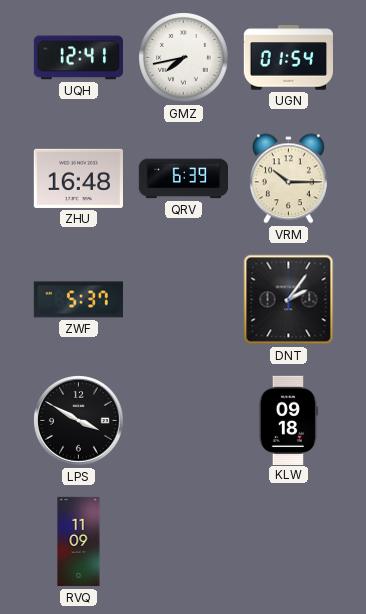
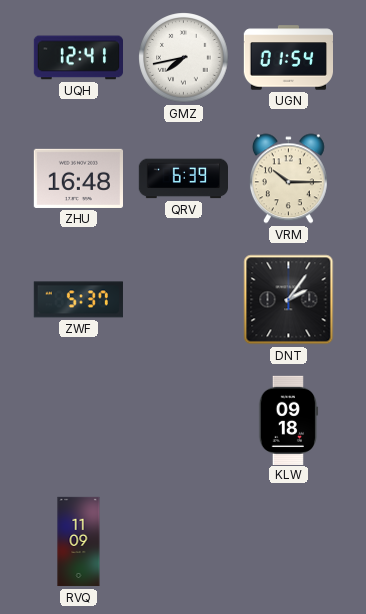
LPS: 3:50 -> none (79, 421)
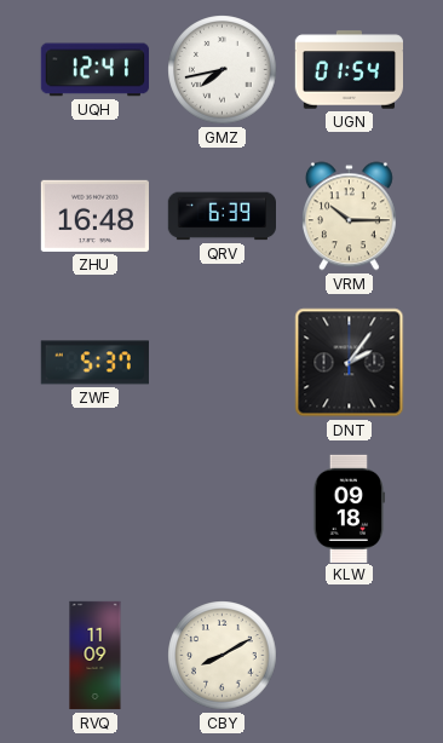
CBY: none -> 8:10 (223, 656)
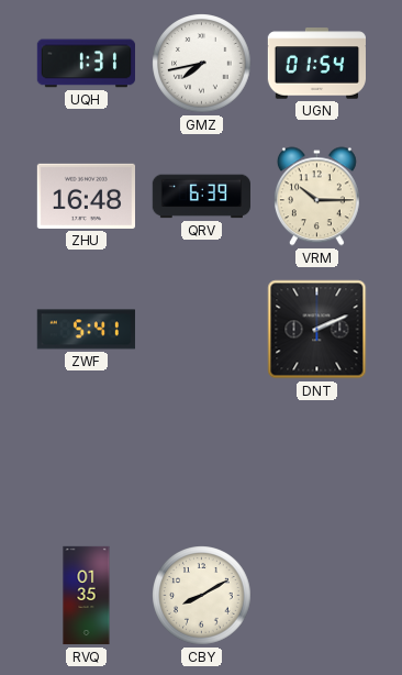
UQH: 12:41 -> 1:31 (86, 64)
ZWF: 5:37 -> 5:41 (86, 330)
DNT: 2:06 -> 2:11 (317, 330)
KLW: 09:18 -> none (350, 508)
RVQ: 11:09 -> 01:35 (87, 596)
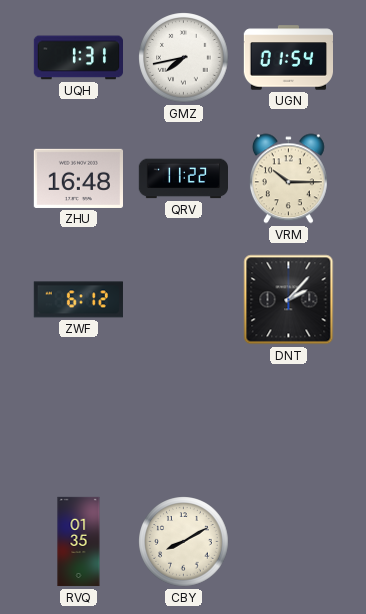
QRV: 6:39 -> 11:22 (183, 179)
ZWF: 5:41 -> 6:12 (78, 300)
DNT: 2:11 -> 2:07 (289, 300)
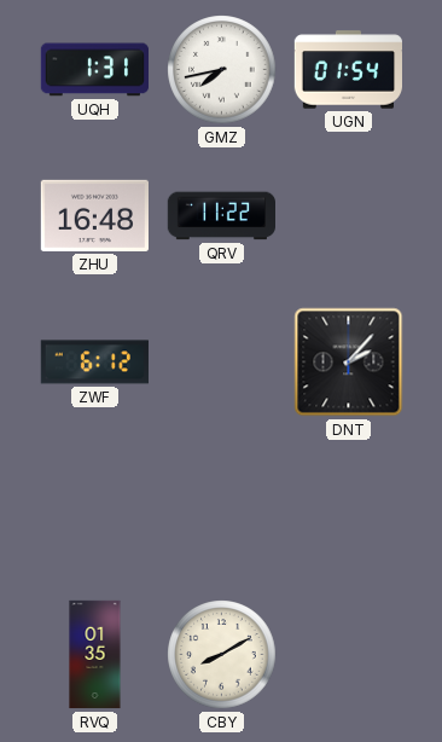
VRM: 10:15 -> none (288, 179)
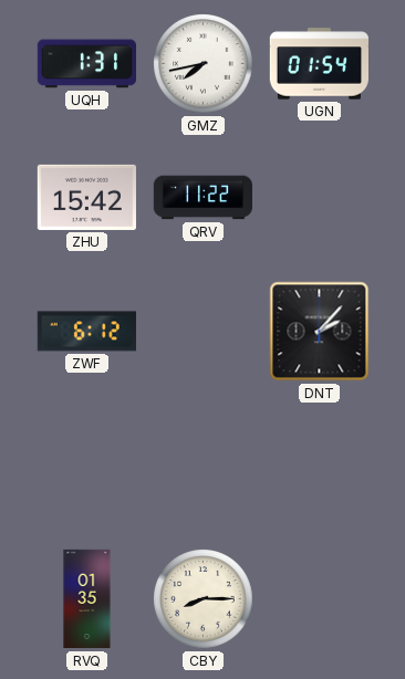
ZHU: 16:48 -> 15:42 (86, 197)
CBY: 8:10 -> 8:15 (204, 599)
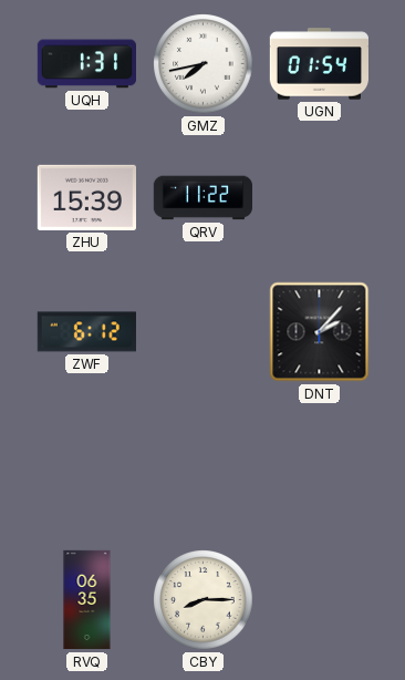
ZHU: 15:42 -> 15:39 (86, 197)
RVQ: 01:35 -> 06:35 (87, 600)
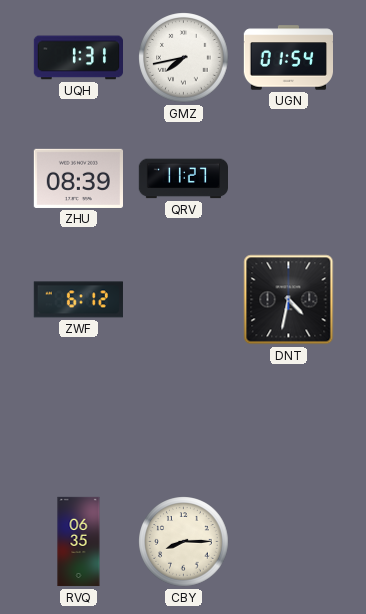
ZHU: 15:39 -> 08:39 (78, 178)
QRV: 11:22 -> 11:27 (183, 179)
DNT: 2:07 -> 4:32 (289, 300)
